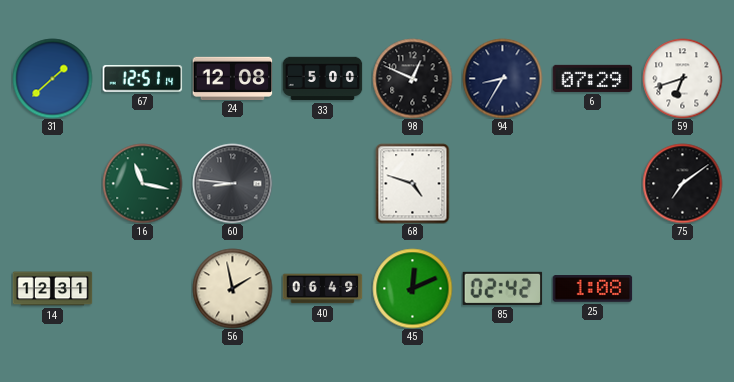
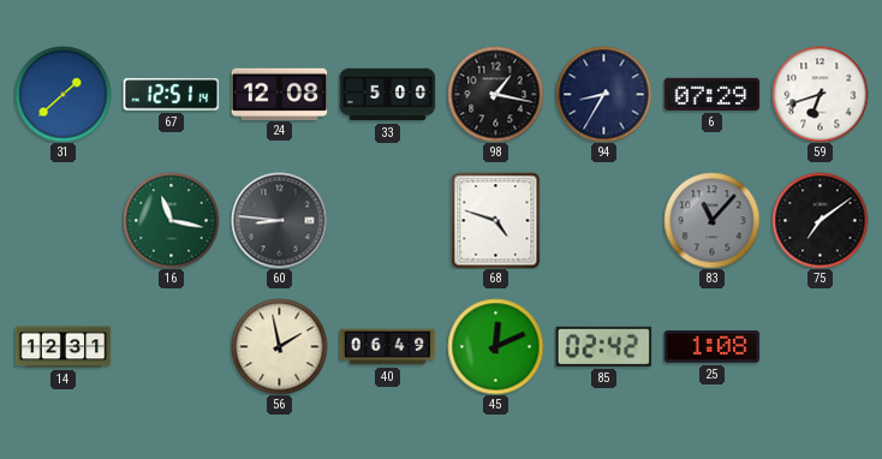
98: 12:49 -> 1:17 (495, 94)
83: none -> 11:07 (711, 220)
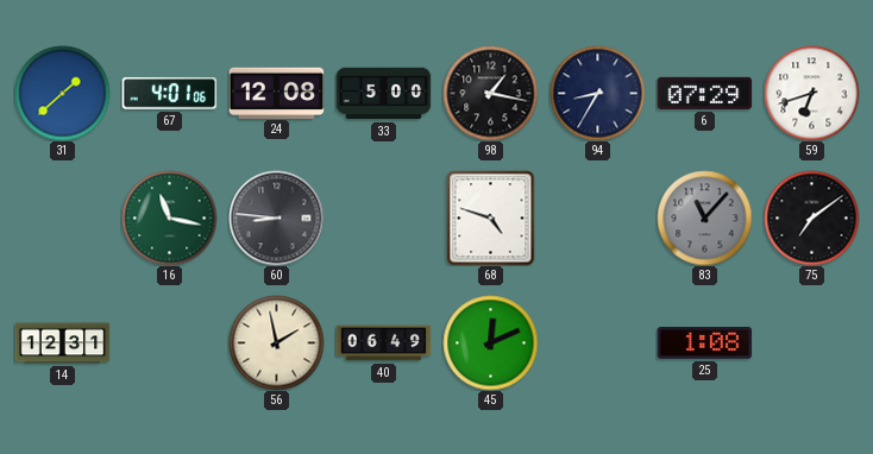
67: 12:51 -> 4:01 (169, 94)
85: 02:42 -> none (603, 346)
